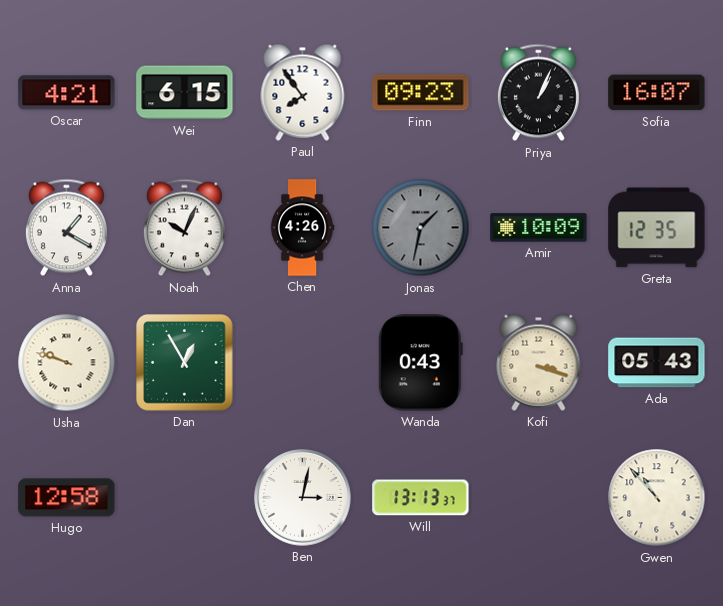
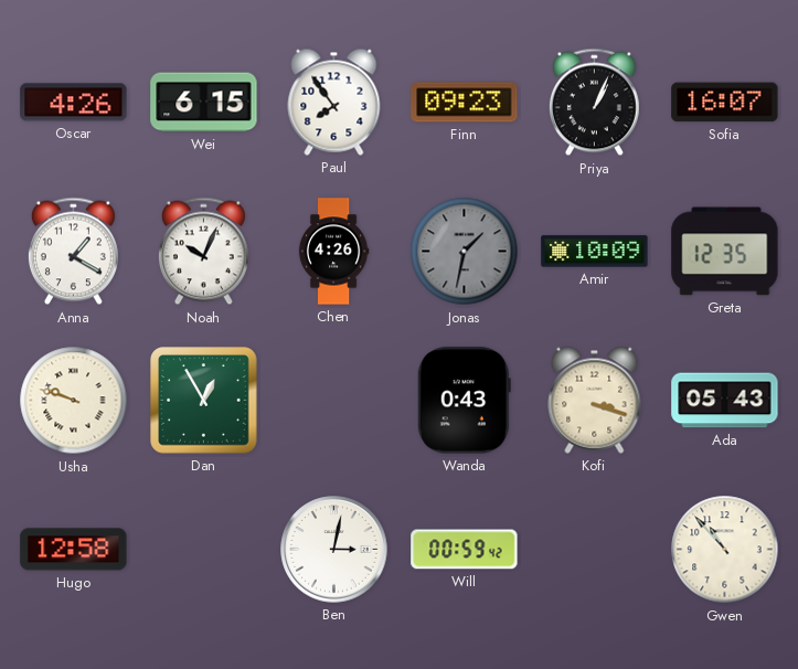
Oscar: 4:21 -> 4:26 (74, 103)
Will: 13:13 -> 00:59 (465, 550)
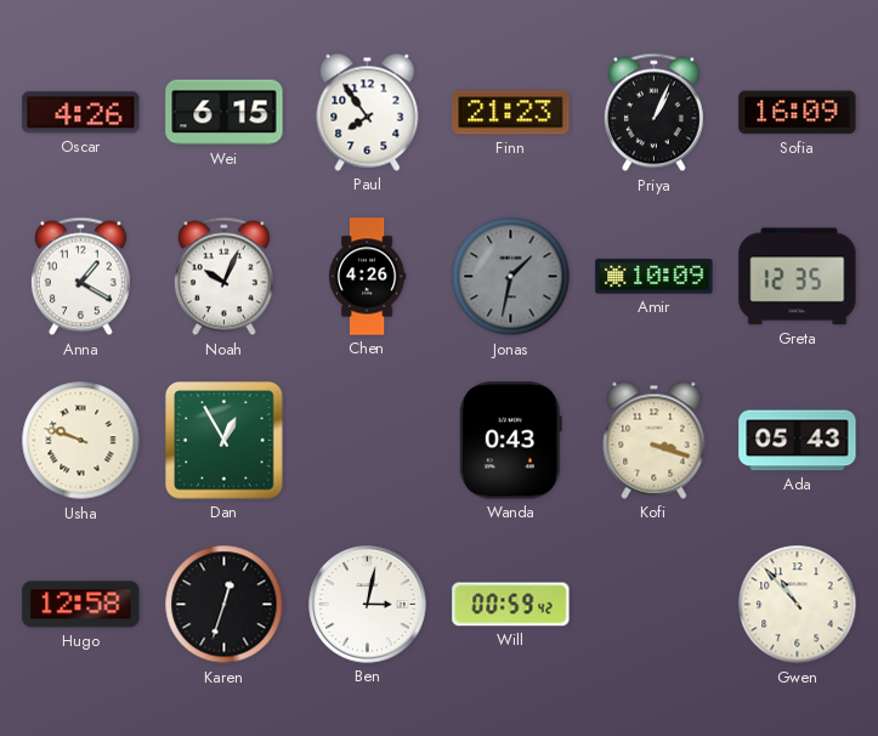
Finn: 09:23 -> 21:23 (511, 113)
Sofia: 16:07 -> 16:09 (798, 113)
Karen: none -> 12:33 (225, 605)
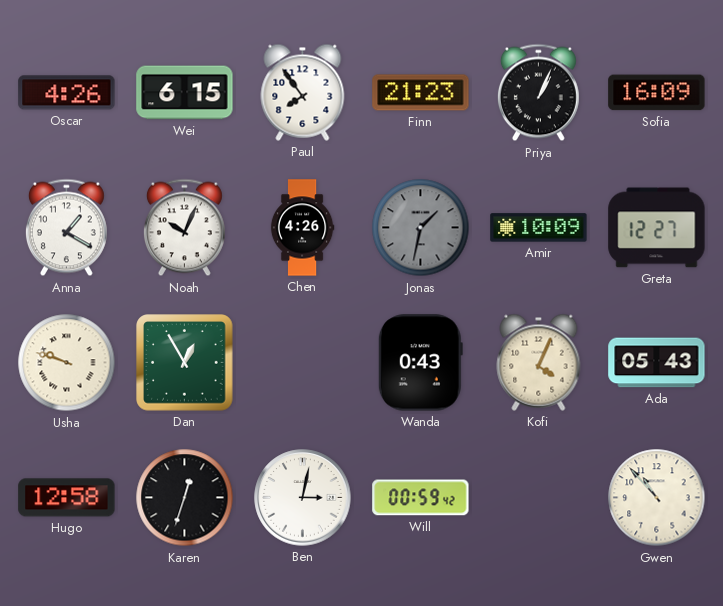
Greta: 12:35 -> 12:27 (657, 228)
Kofi: 3:18 -> 4:04 (539, 362)
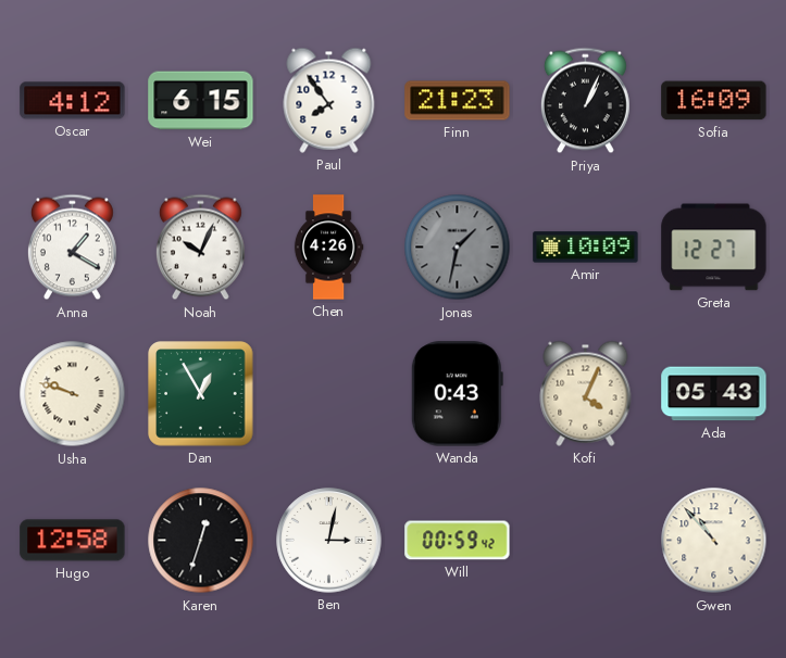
Oscar: 4:26 -> 4:12 (73, 101)
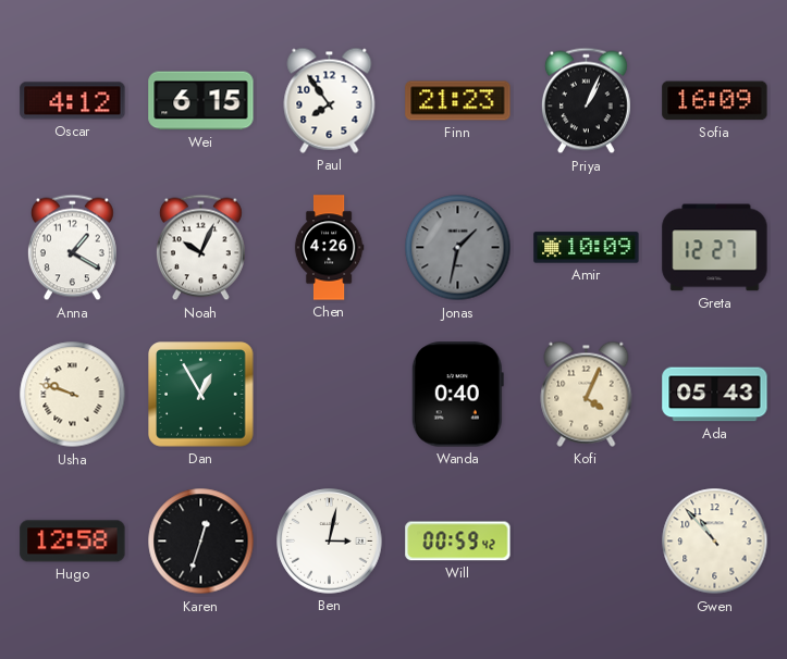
Wanda: 0:43 -> 0:40 (457, 395)
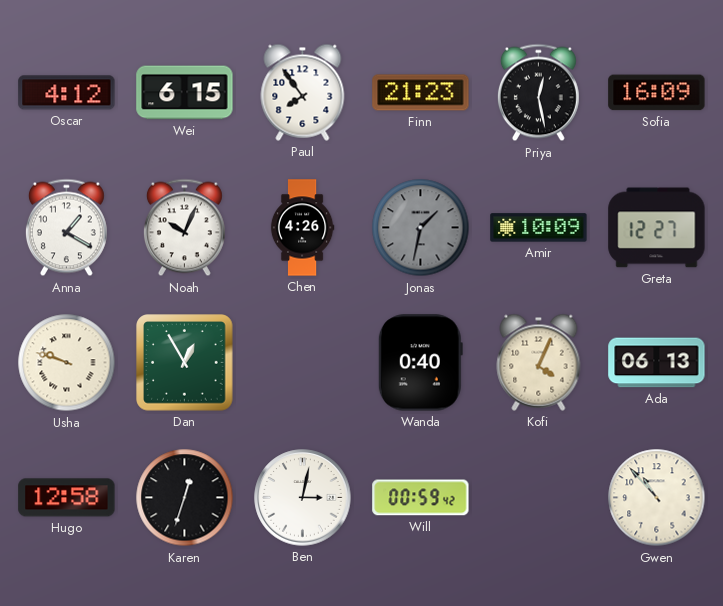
Priya: 1:04 -> 12:28 (538, 93)
Ada: 05:43 -> 06:13 (657, 363)
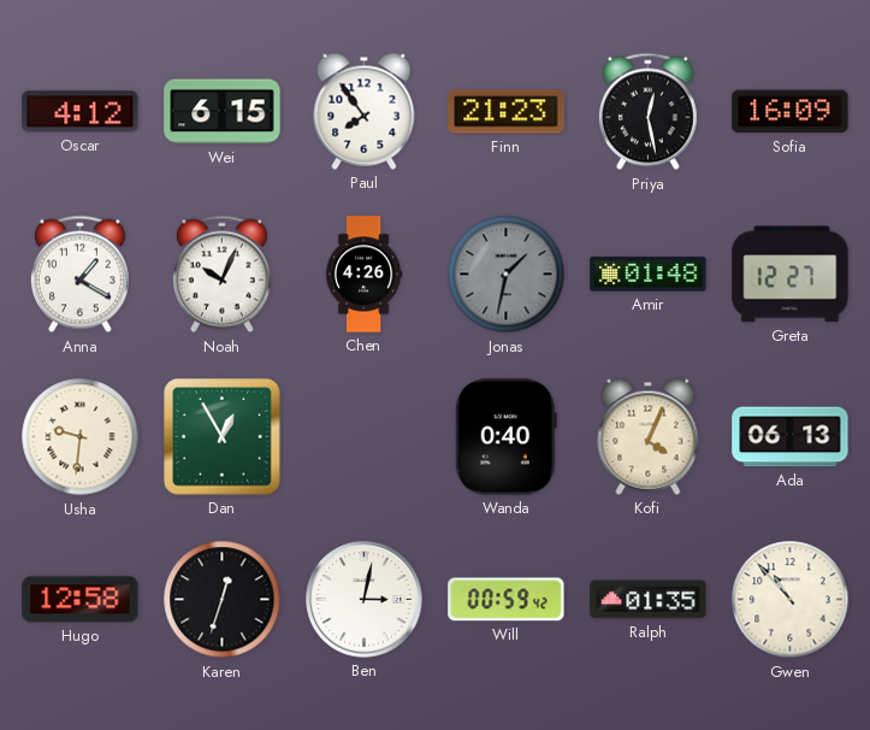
Amir: 10:09 -> 01:48 (649, 275)
Usha: 9:48 -> 9:31 (81, 437)
Ralph: none -> 01:35 (649, 600)
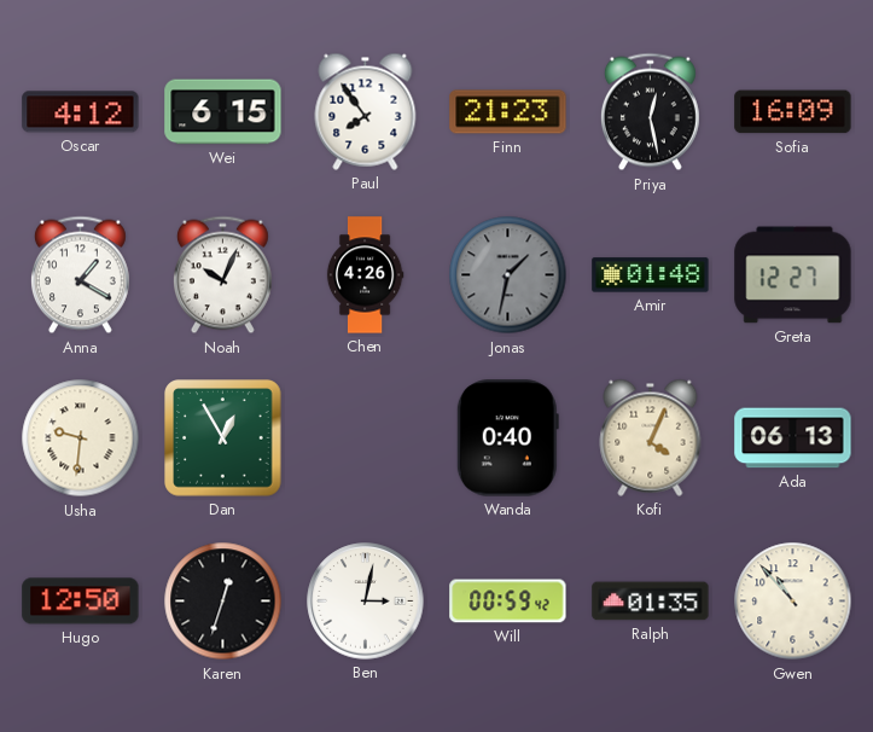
Hugo: 12:58 -> 12:50 (81, 602)
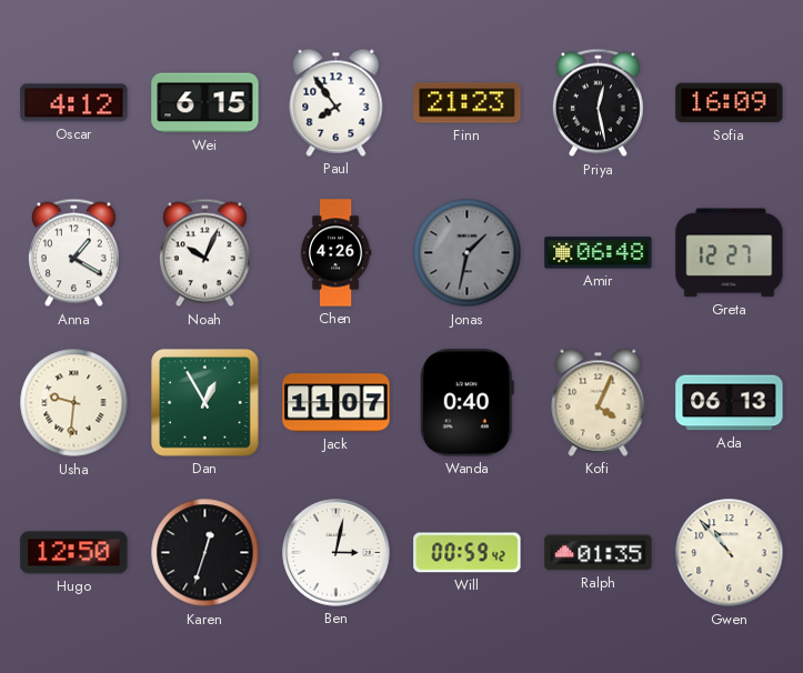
Amir: 01:48 -> 06:48 (599, 253)
Jack: none -> 11:07 (337, 403)
